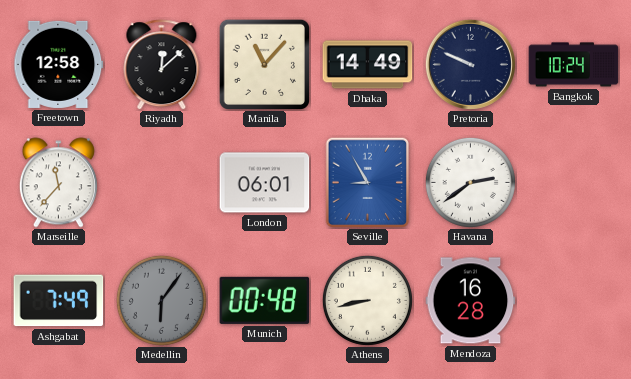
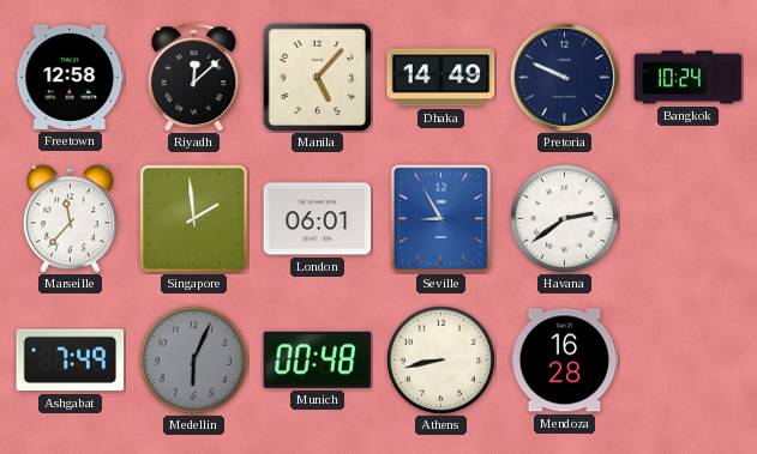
Manila: 11:07 -> 5:07 (317, 77)
Singapore: none -> 1:59 (194, 219)
Medellin: 6:06 -> 6:04 (193, 359)
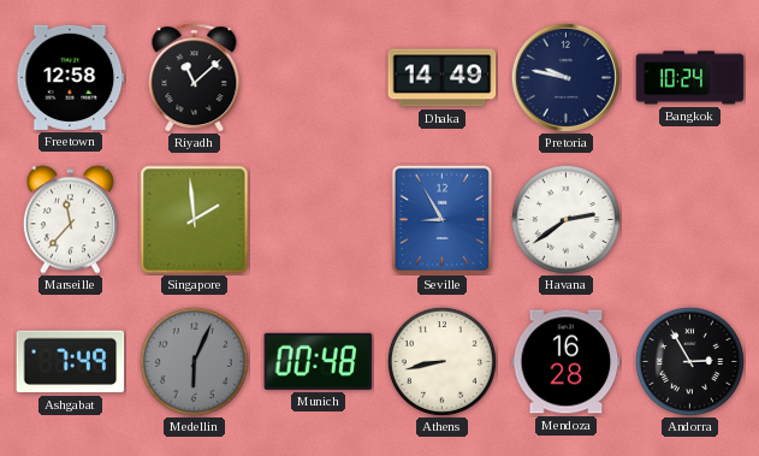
Riyadh: 12:08 -> 11:08 (195, 78)
Manila: 5:07 -> none (317, 77)
Pretoria: 9:49 -> 9:47 (565, 77)
London: 06:01 -> none (318, 219)
Andorra: none -> 2:55 (689, 361)
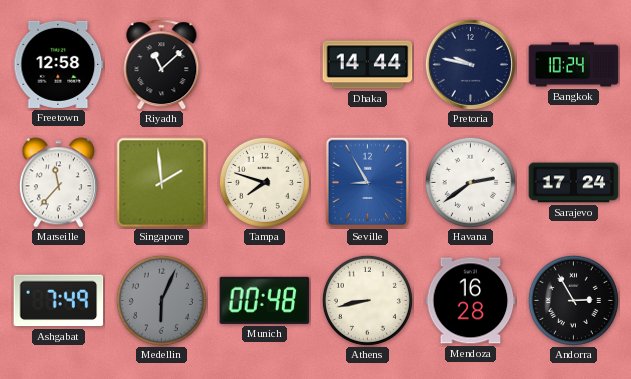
Dhaka: 14:49 -> 14:44 (368, 65)
Tampa: none -> 7:48 (264, 182)
Sarajevo: none -> 17:24 (574, 183)
